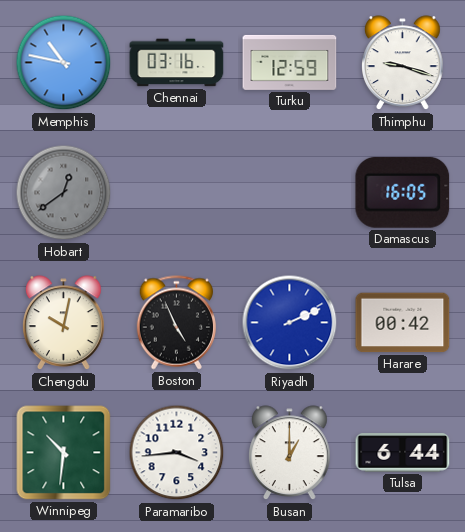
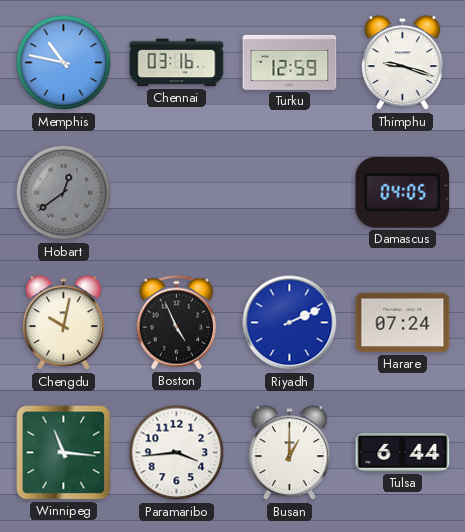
Damascus: 16:05 -> 04:05 (403, 192)
Harare: 00:42 -> 07:24 (403, 323)
Winnipeg: 10:31 -> 11:16 (64, 453)
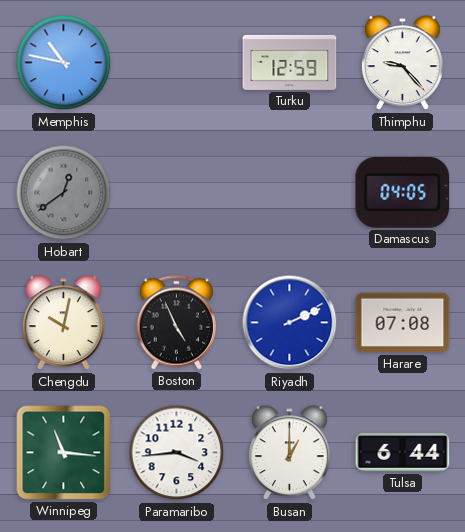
Chennai: 03:16 -> none (177, 63)
Thimphu: 9:18 -> 9:23 (403, 63)
Harare: 07:24 -> 07:08 (403, 323)
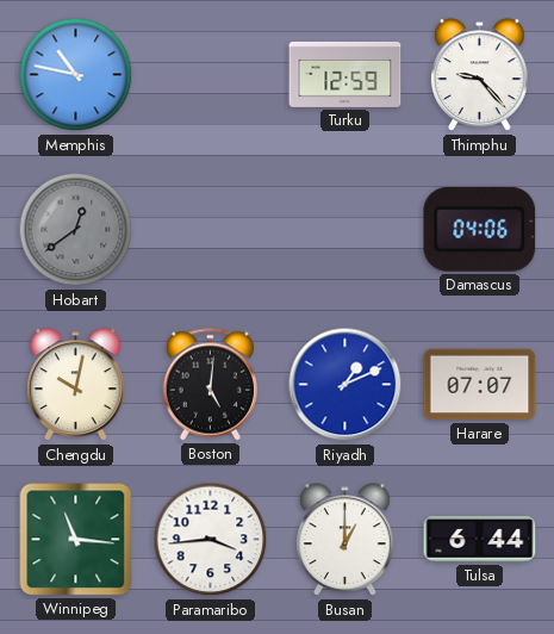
Damascus: 04:05 -> 04:06 (480, 229)
Boston: 4:56 -> 5:01 (210, 385)
Riyadh: 2:11 -> 1:11 (346, 385)
Harare: 07:08 -> 07:07 (480, 385)
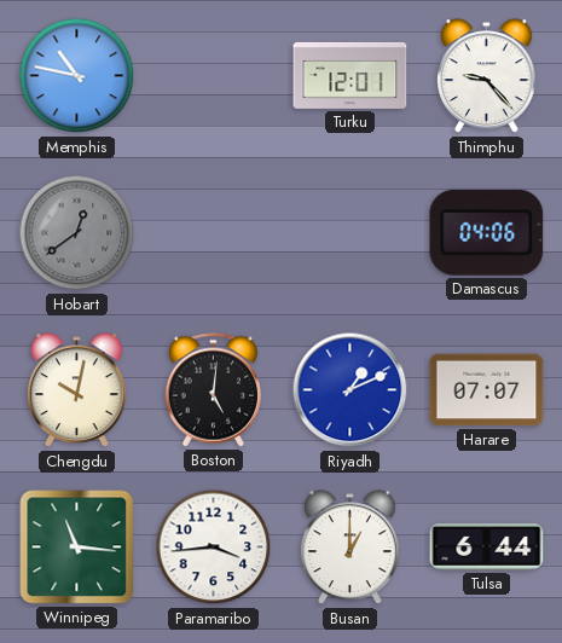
Turku: 12:59 -> 12:01 (350, 75)
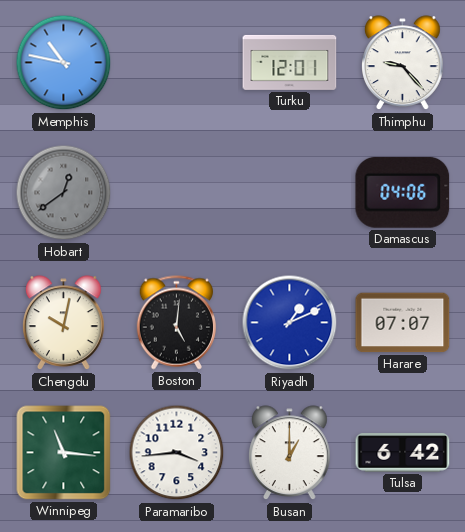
Tulsa: 6:44 -> 6:42 (403, 453)
